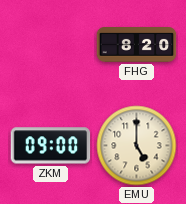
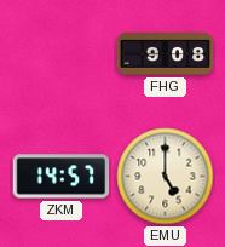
FHG: 8:20 -> 9:08 (166, 54)
ZKM: 09:00 -> 14:57 (62, 177)
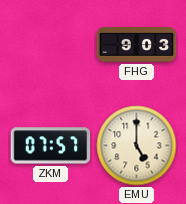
FHG: 9:08 -> 9:03 (137, 45)
ZKM: 14:57 -> 07:57 (51, 146)
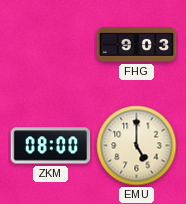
ZKM: 07:57 -> 08:00 (51, 146)
